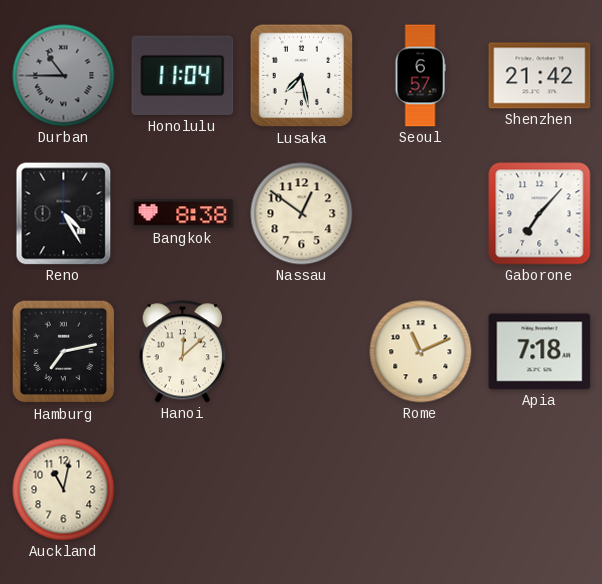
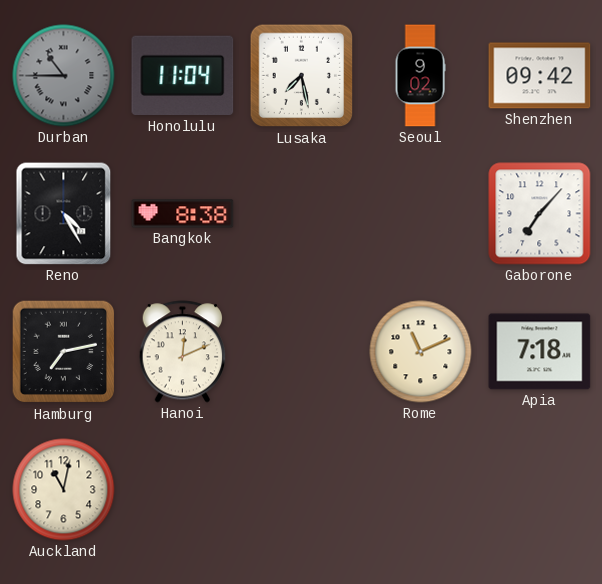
Seoul: 6:57 -> 9:02 (420, 76)
Shenzhen: 21:42 -> 09:42 (540, 76)
Nassau: 12:51 -> none (302, 214)
Hanoi: 12:08 -> 12:11 (183, 352)
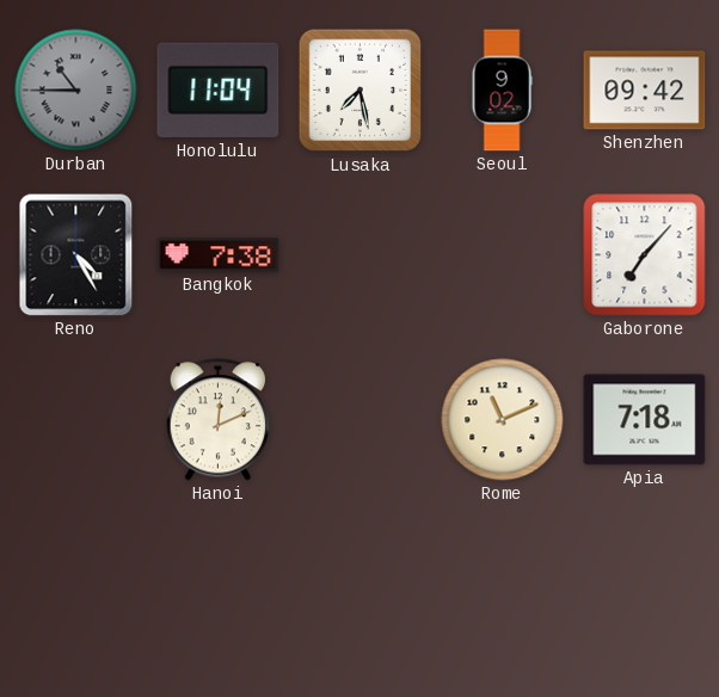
Bangkok: 8:38 -> 7:38 (219, 255)
Hamburg: 7:13 -> none (64, 352)
Auckland: 11:02 -> none (64, 490)
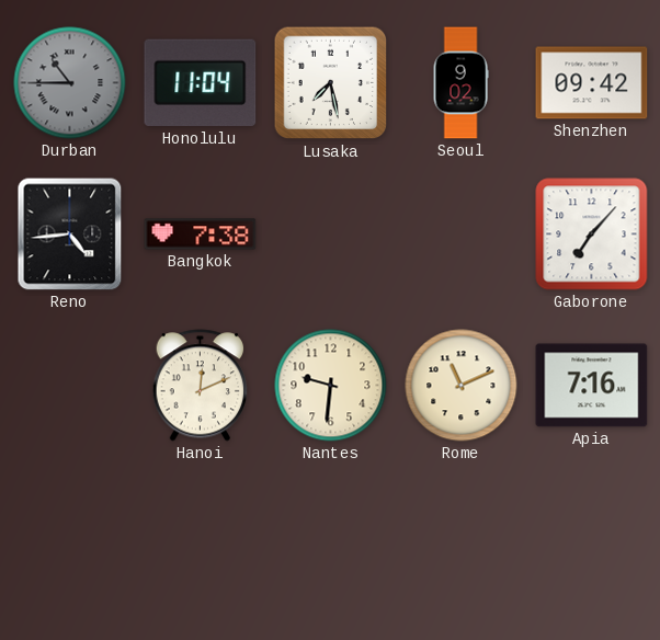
Reno: 4:25 -> 4:44 (70, 235)
Nantes: none -> 9:31 (331, 386)
Apia: 7:18 -> 7:16 (592, 386)
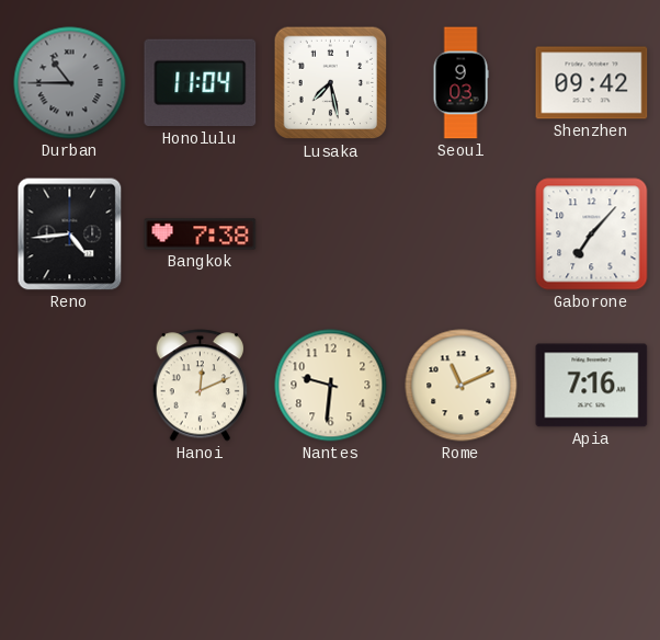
Seoul: 9:02 -> 9:03 (460, 83)
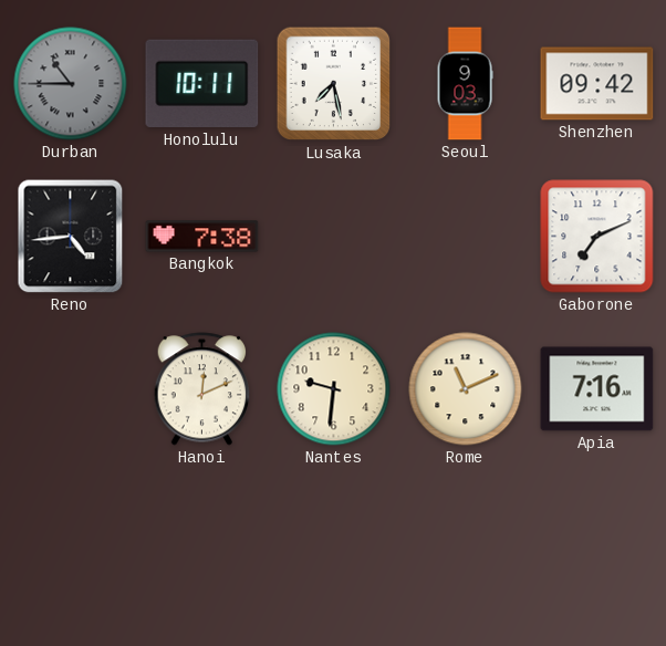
Honolulu: 11:04 -> 10:11 (202, 84)
Gaborone: 7:07 -> 7:11 (597, 237)
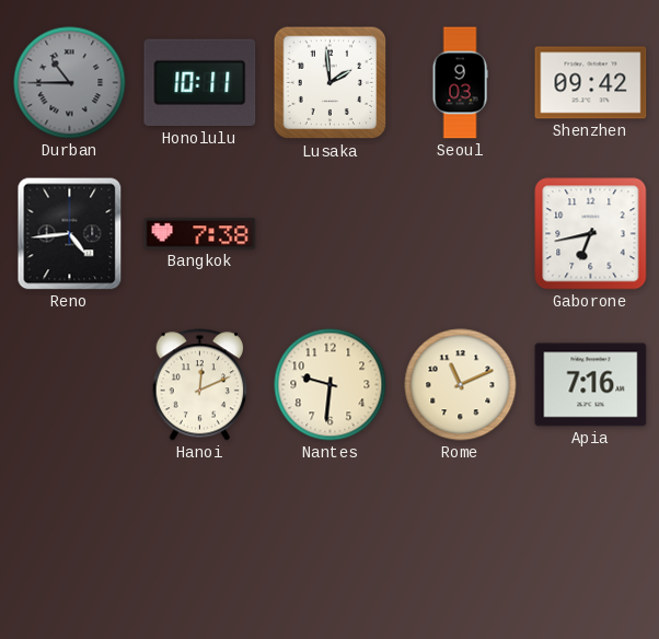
Lusaka: 7:28 -> 1:59 (331, 83)
Gaborone: 7:11 -> 6:43 (591, 234)
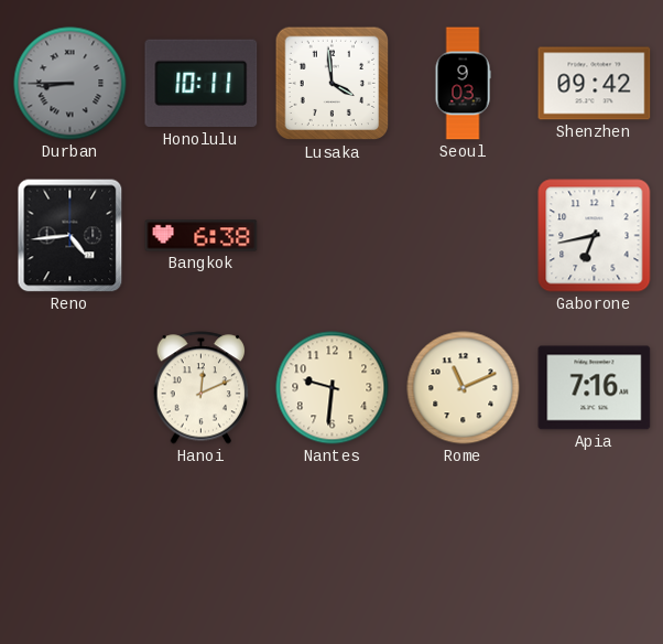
Durban: 10:45 -> 8:45 (70, 84)
Lusaka: 1:59 -> 3:59 (333, 84)
Bangkok: 7:38 -> 6:38 (202, 236)
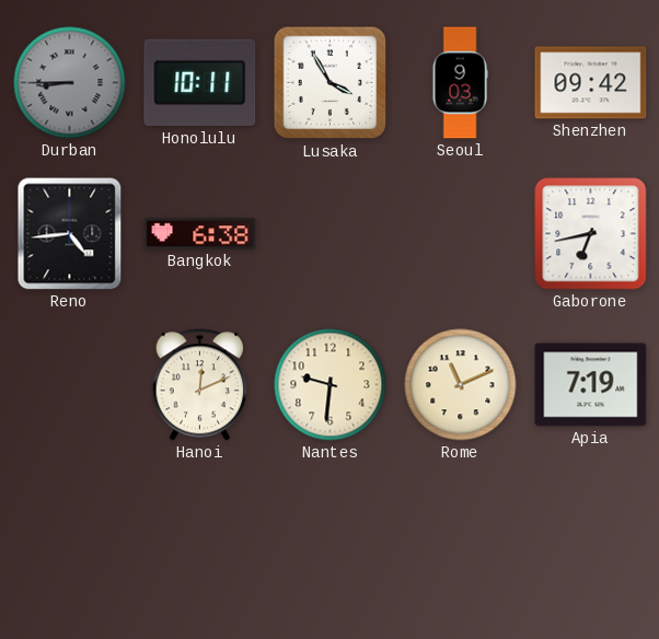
Lusaka: 3:59 -> 3:55 (331, 83)
Apia: 7:16 -> 7:19 (591, 385)
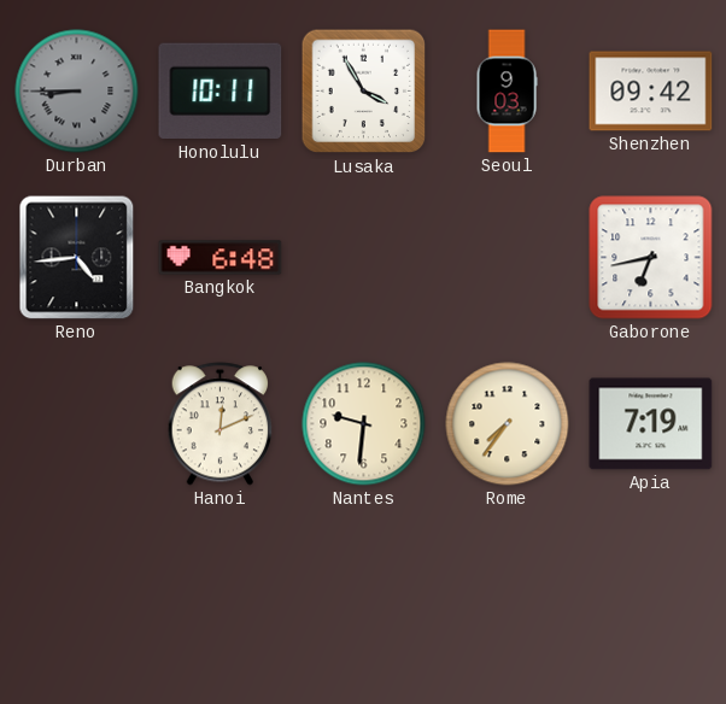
Bangkok: 6:38 -> 6:48 (221, 258)
Rome: 11:11 -> 7:36 (508, 424)
